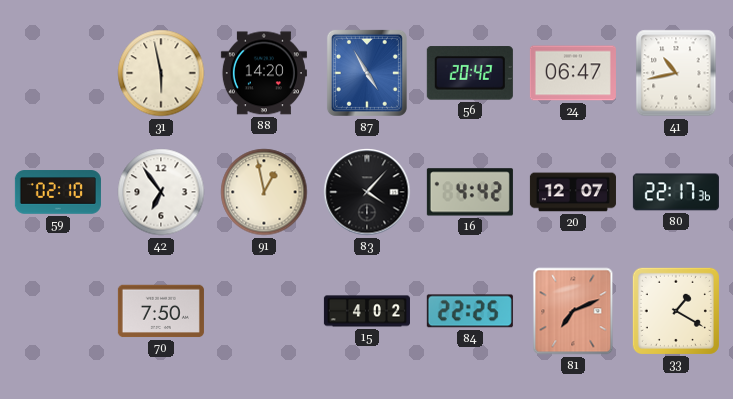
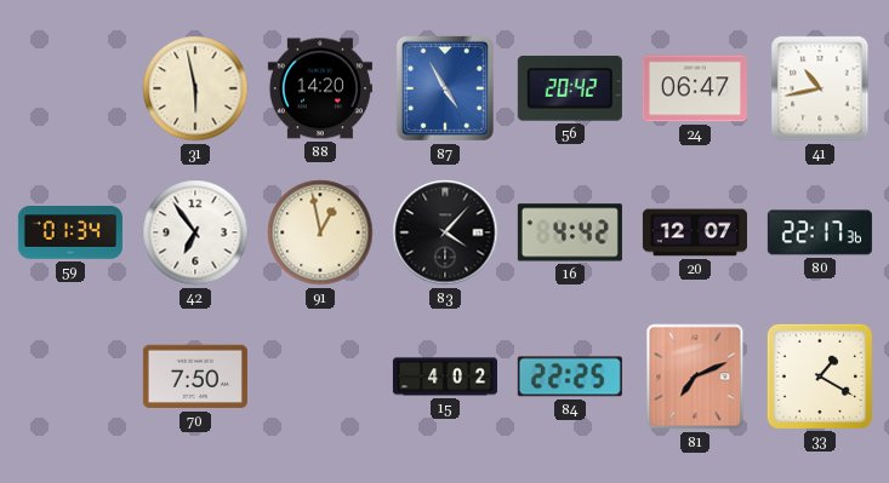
59: 02:10 -> 01:34 (70, 232)
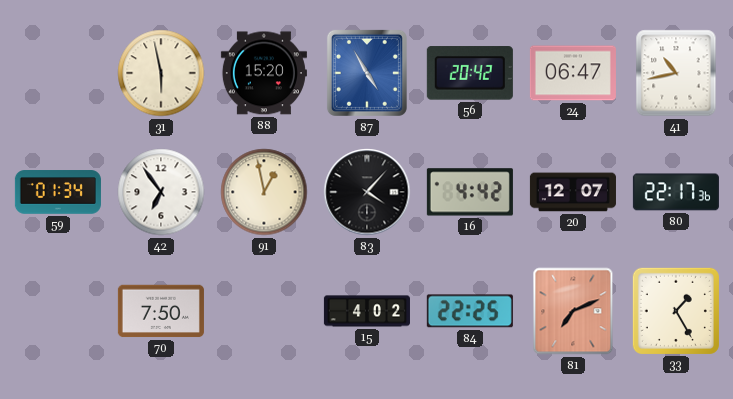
88: 14:20 -> 15:20 (264, 73)
33: 1:20 -> 1:25 (676, 311)
